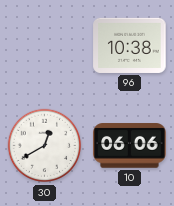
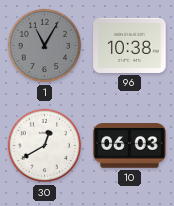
1: none -> 11:05 (45, 46)
10: 06:06 -> 06:03 (130, 146)
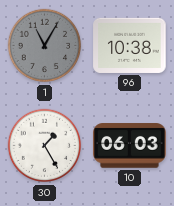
30: 12:40 -> 1:25 (45, 146)
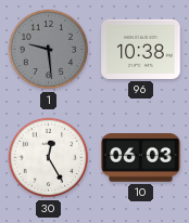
1: 11:05 -> 9:29 (49, 50)
30: 1:25 -> 12:25 (49, 158)
